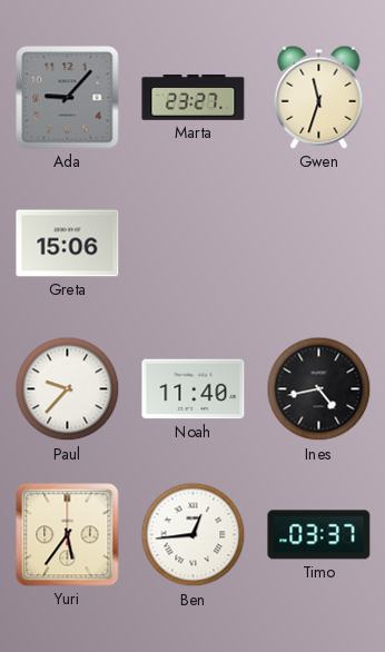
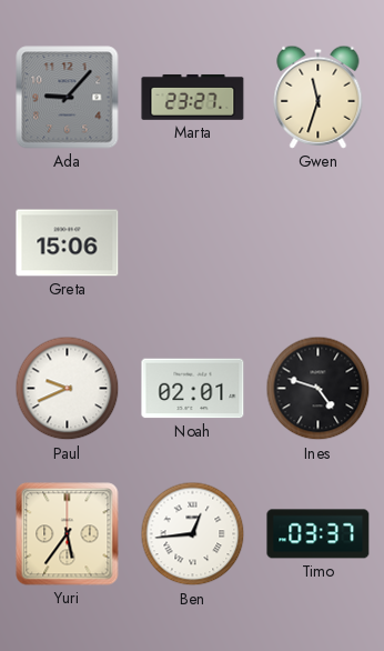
Paul: 9:37 -> 9:41 (68, 389)
Noah: 11:40 -> 02:01 (193, 389)
Ines: 4:43 -> 4:48 (319, 389)
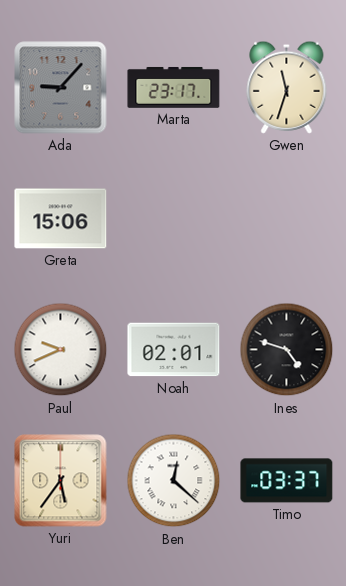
Marta: 23:27 -> 23:17 (174, 87)
Ben: 12:44 -> 12:22 (174, 481)
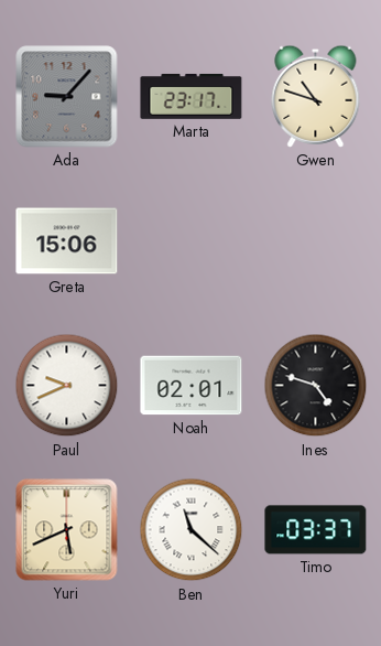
Gwen: 11:33 -> 10:48 (316, 96)
Yuri: 5:36 -> 5:41 (67, 530)
Ben: 12:22 -> 11:22 (192, 530)
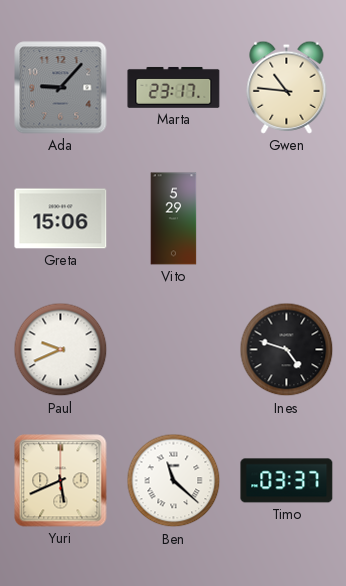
Gwen: 10:48 -> 10:46 (287, 87)
Vito: none -> 5:29 (174, 219)
Noah: 02:01 -> none (192, 386)
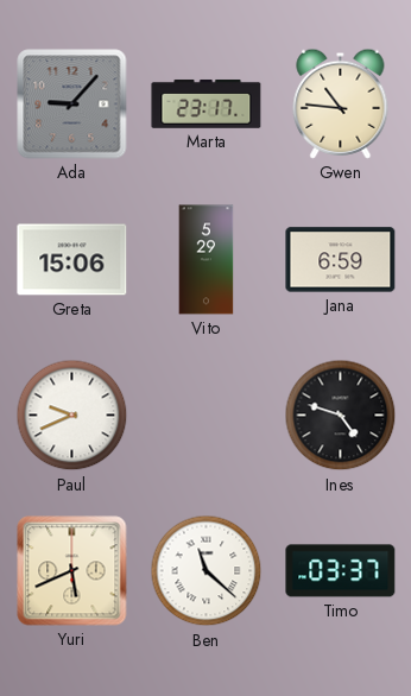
Jana: none -> 6:59 (341, 260)
